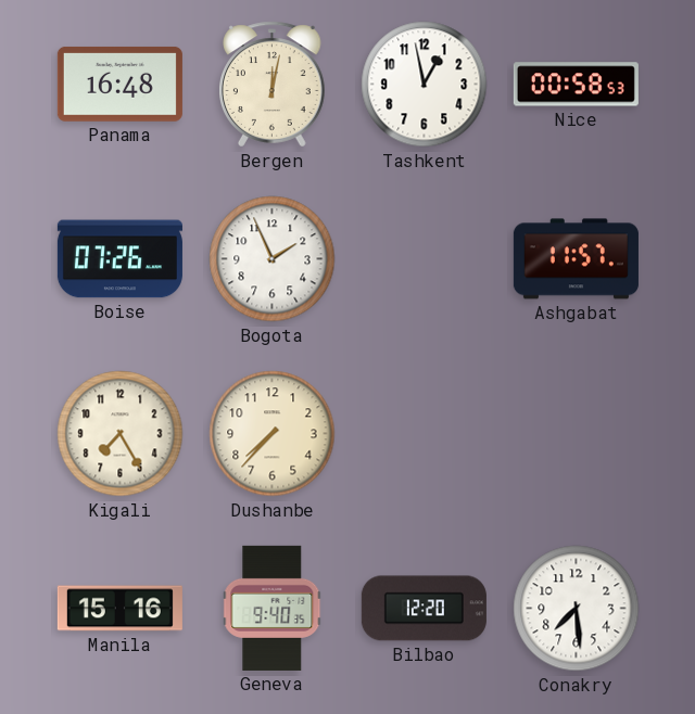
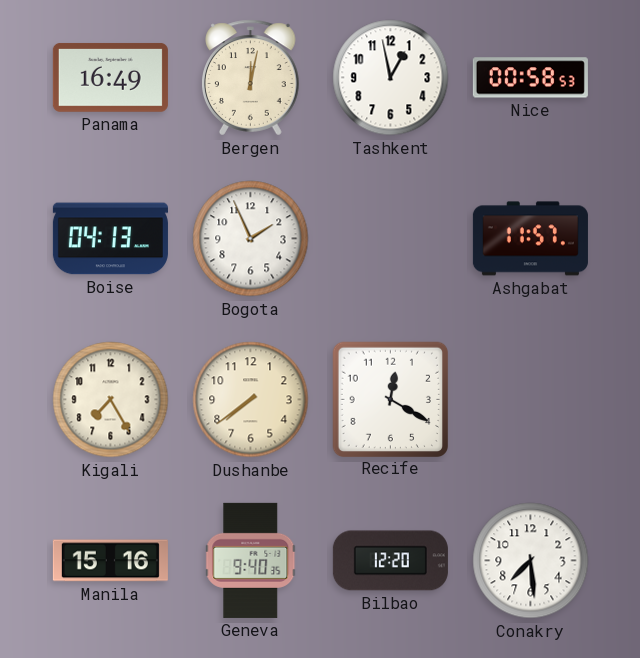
Panama: 16:48 -> 16:49 (110, 78)
Boise: 07:26 -> 04:13 (110, 239)
Dushanbe: 7:37 -> 7:39 (251, 400)
Recife: none -> 12:20 (390, 399)
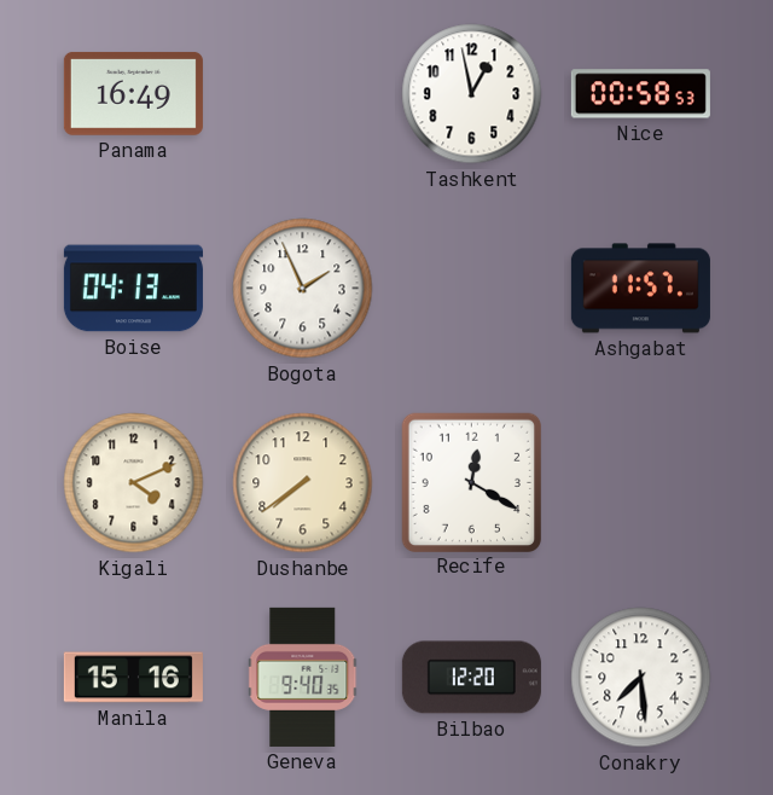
Bergen: 12:02 -> none (251, 78)
Kigali: 7:25 -> 4:11 (134, 483)
